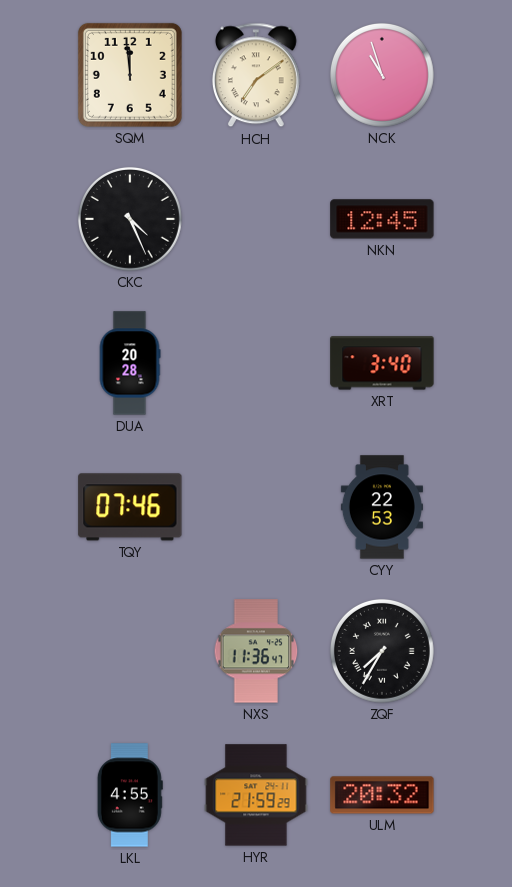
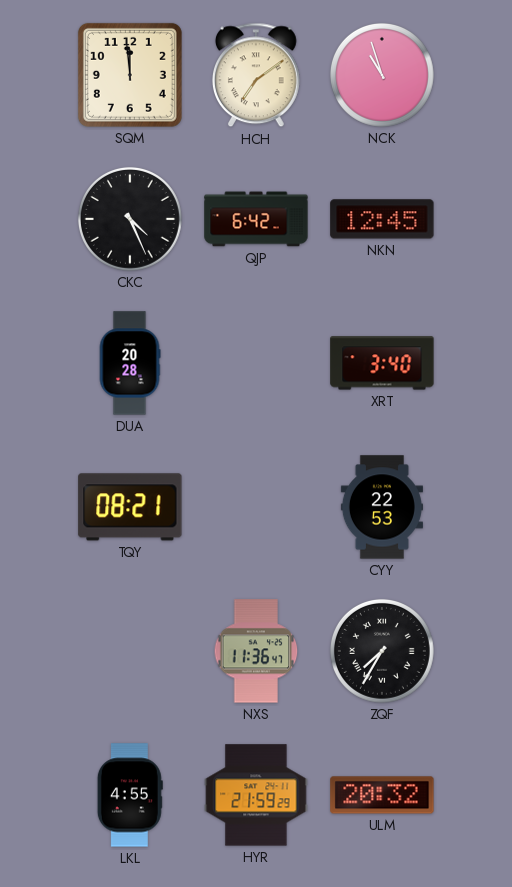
QJP: none -> 6:42 (256, 219)
TQY: 07:46 -> 08:21 (130, 507)
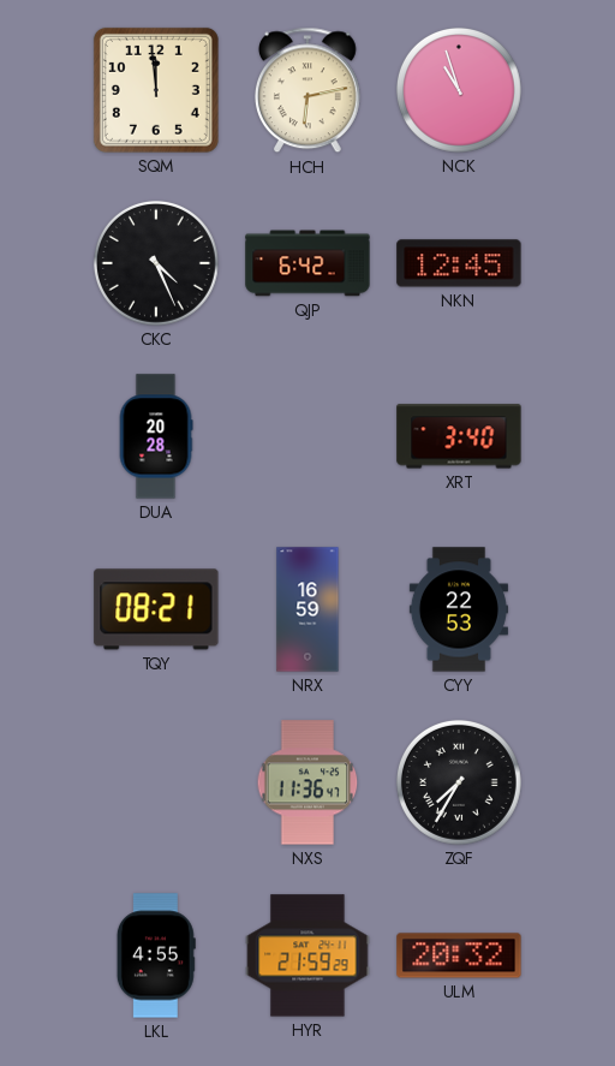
HCH: 7:09 -> 6:13 (307, 90)
NRX: none -> 16:59 (307, 609)
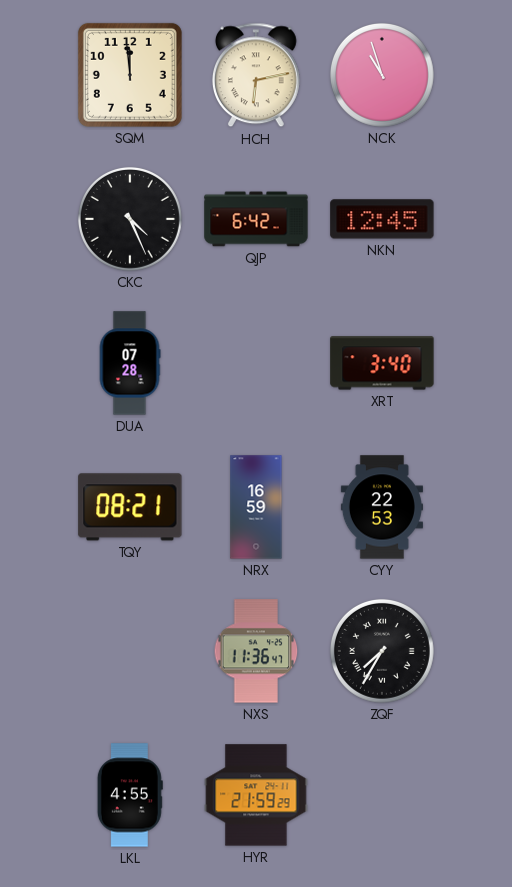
DUA: 20:28 -> 07:28 (130, 363)
ULM: 20:32 -> none (459, 955)
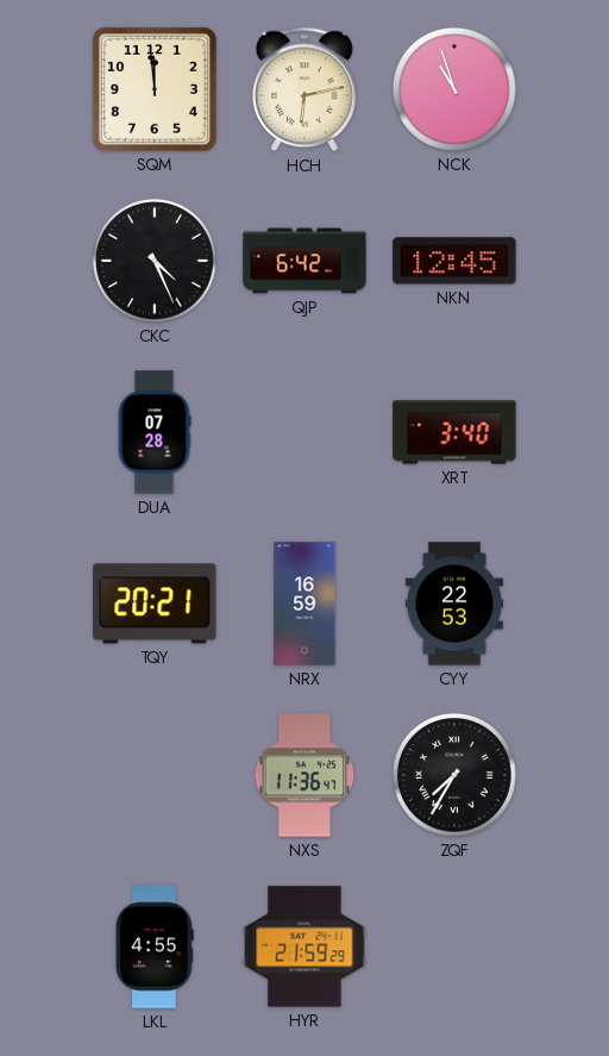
TQY: 08:21 -> 20:21 (155, 604)
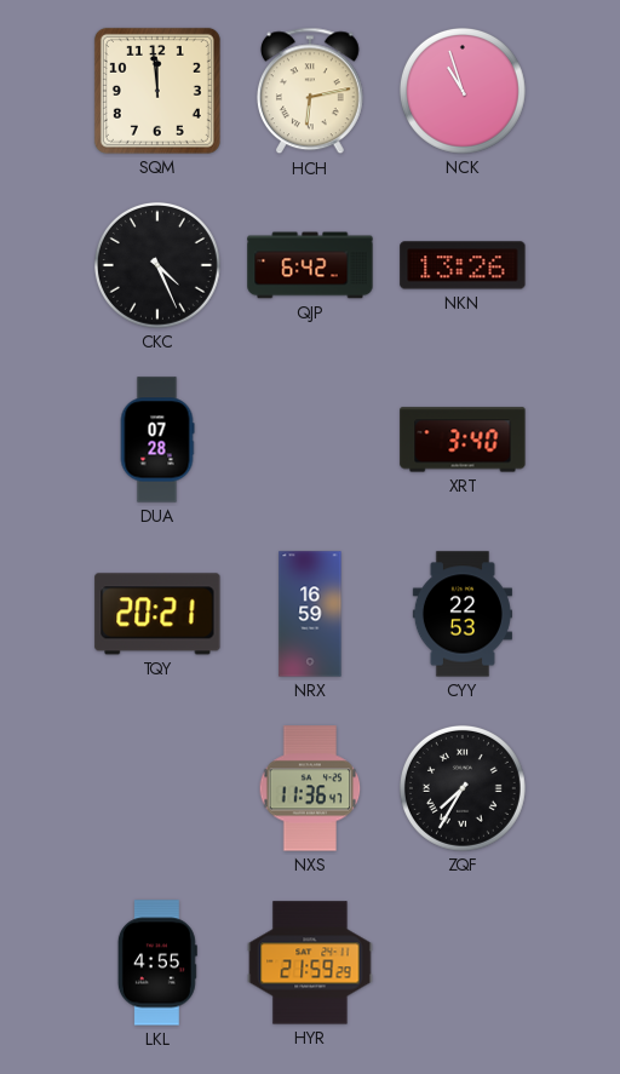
NKN: 12:45 -> 13:26 (463, 265)
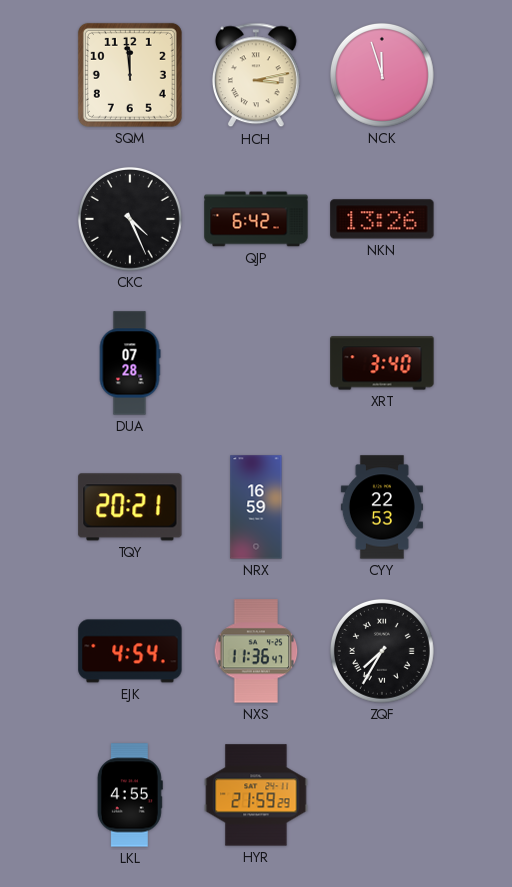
HCH: 6:13 -> 3:13 (256, 75)
NCK: 10:57 -> 11:57 (382, 75)
EJK: none -> 4:54 (130, 651)
